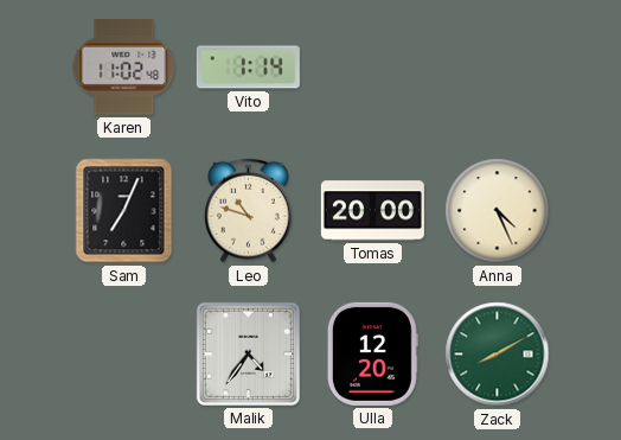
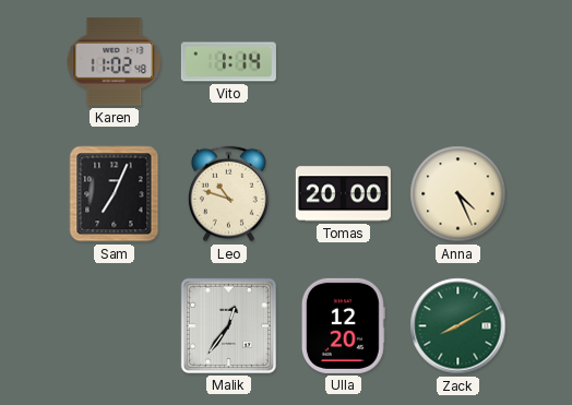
Malik: 4:36 -> 12:36 (228, 325)
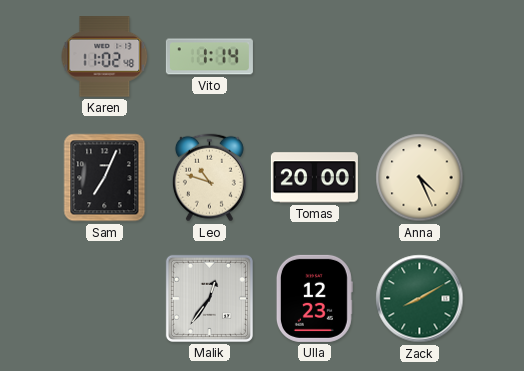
Ulla: 12:20 -> 12:23 (314, 298)
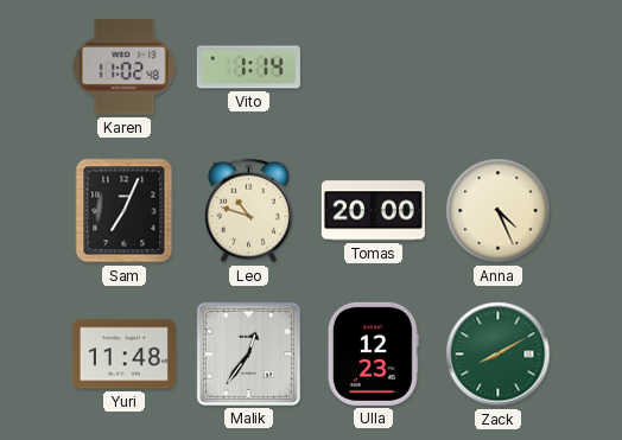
Yuri: none -> 11:48 (123, 355)
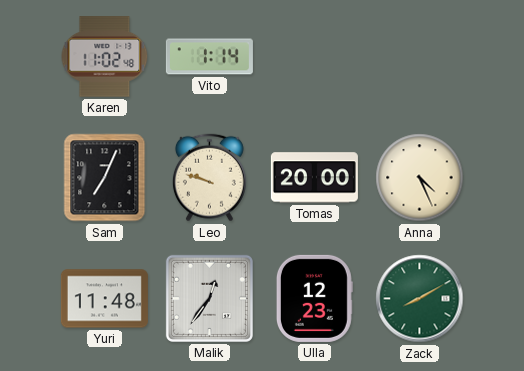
Leo: 10:48 -> 9:48 (209, 178)
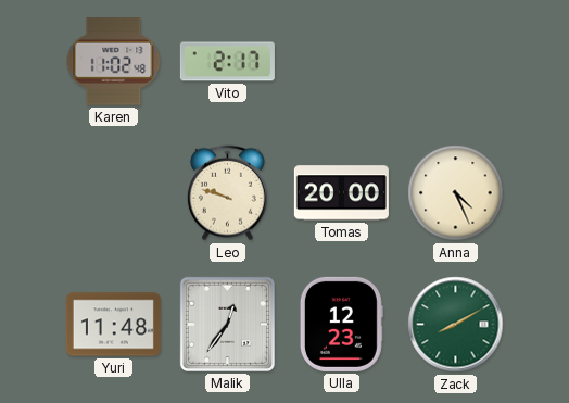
Vito: 1:14 -> 2:17 (227, 62)
Sam: 7:04 -> none (105, 178)
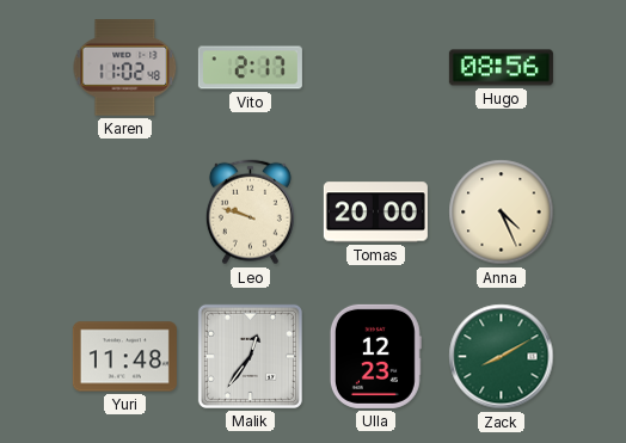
Hugo: none -> 08:56 (501, 68)
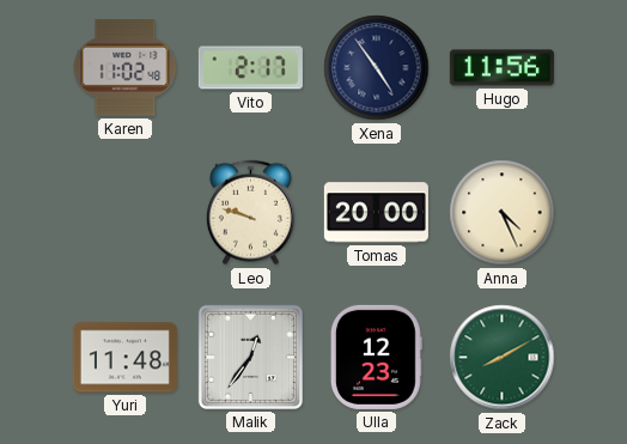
Xena: none -> 4:54 (377, 68)
Hugo: 08:56 -> 11:56 (501, 68)
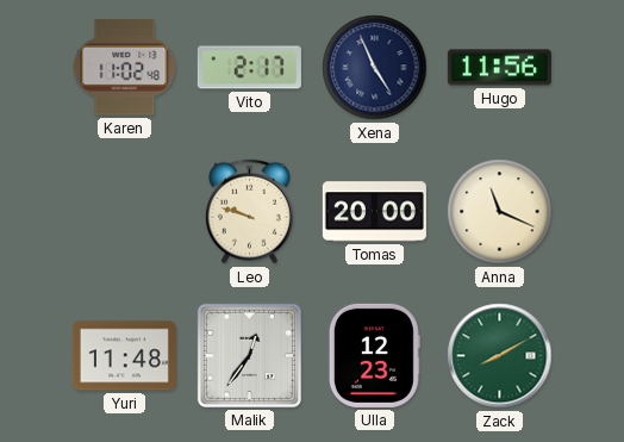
Xena: 4:54 -> 4:56 (375, 68)
Anna: 4:26 -> 11:19 (500, 212)
